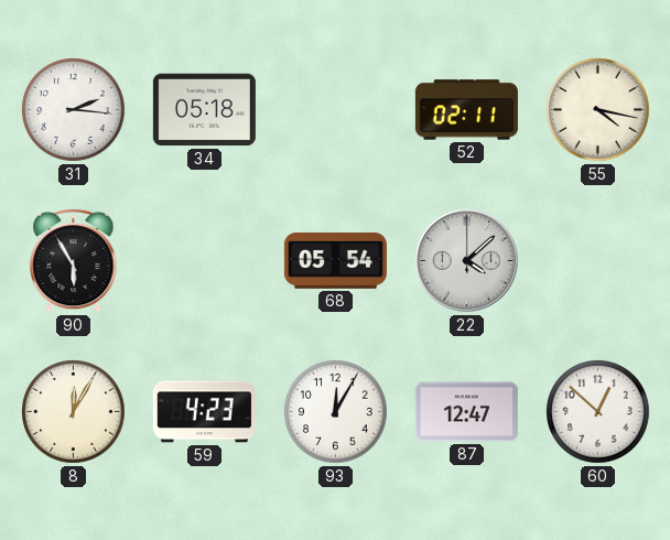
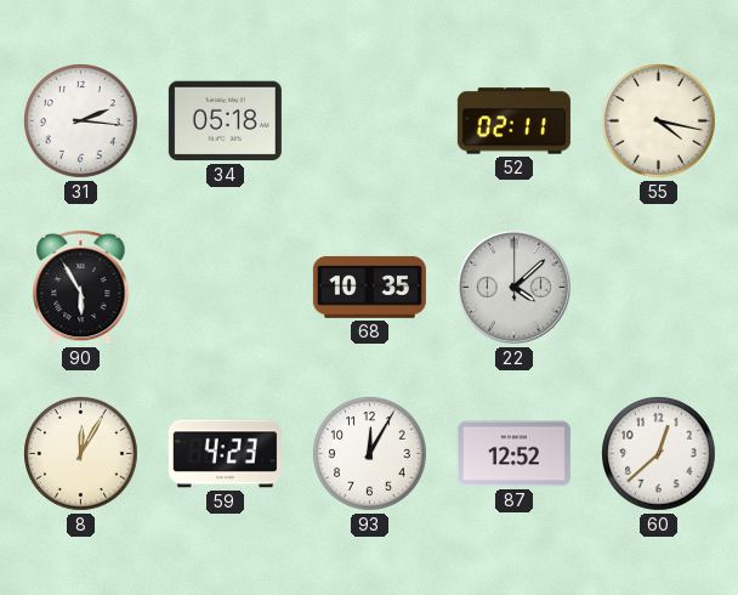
68: 05:54 -> 10:35 (369, 287)
87: 12:47 -> 12:52 (513, 454)
60: 12:52 -> 12:38 (659, 454)
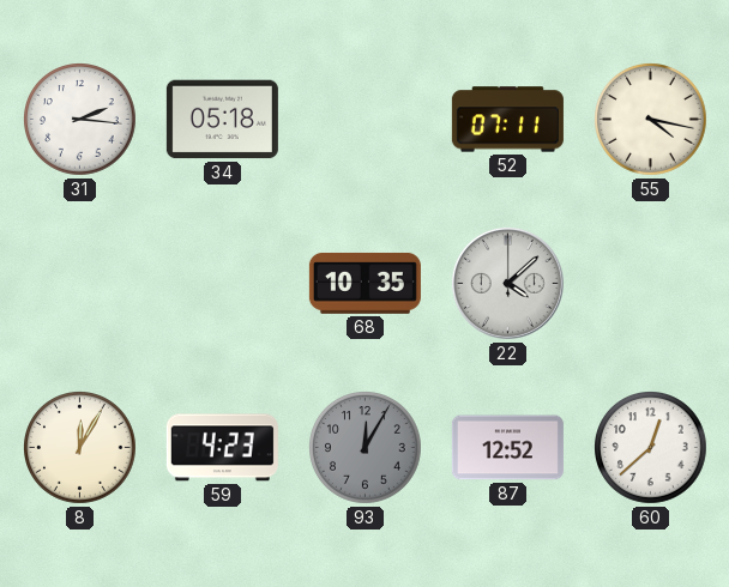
52: 02:11 -> 07:11 (507, 120)
90: 5:55 -> none (81, 287)
93 dial: white -> grey (366, 448)
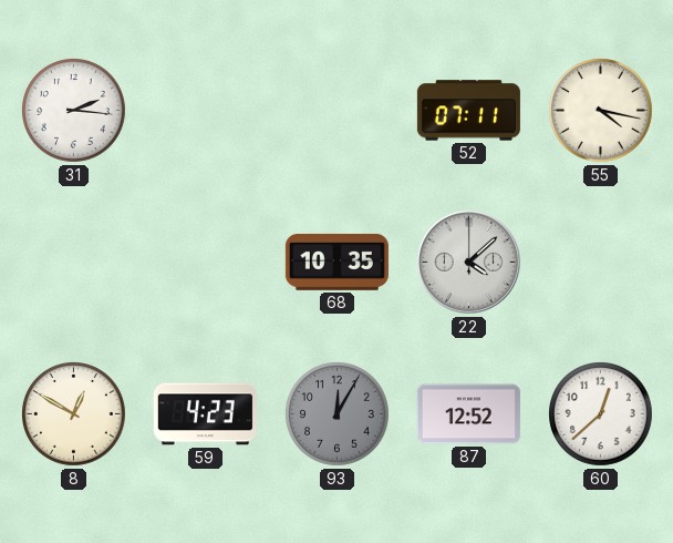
34: 05:18 -> none (222, 120)
8: 12:05 -> 12:50 (74, 414)
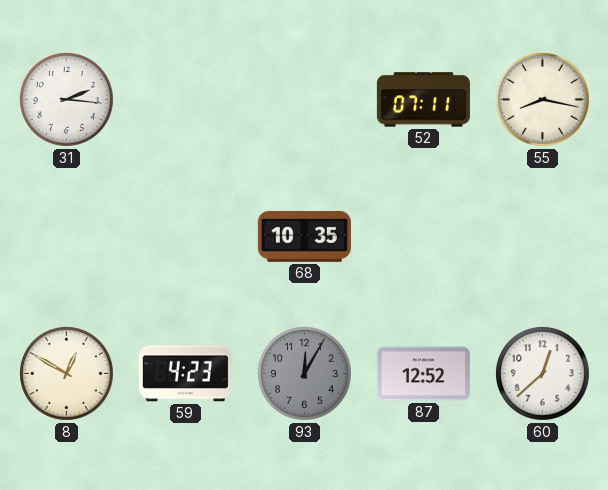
55: 4:17 -> 8:17 (543, 100)
22: 4:08 -> none (468, 262)
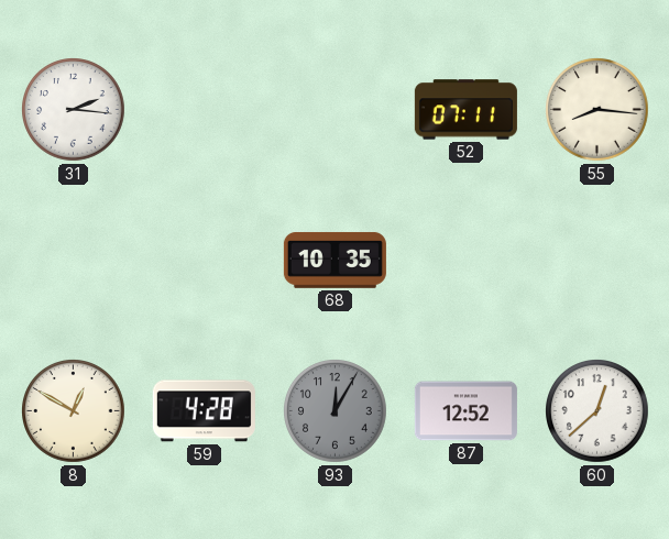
55: 8:17 -> 8:16 (597, 110)
59: 4:23 -> 4:28 (204, 411)
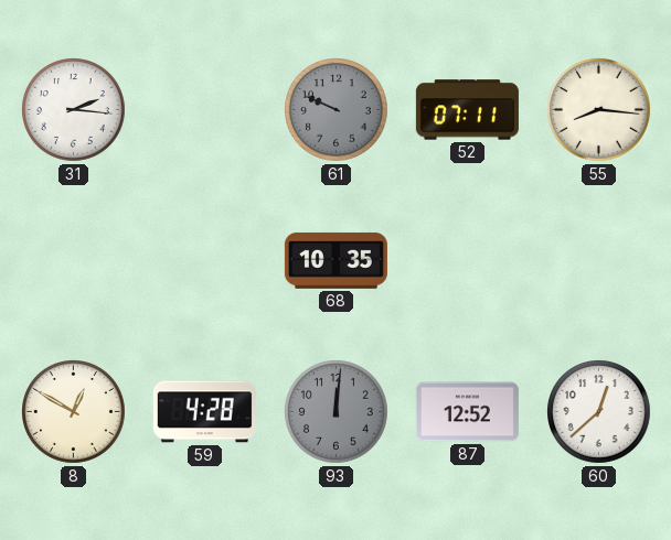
61: none -> 9:49 (337, 110)
93: 12:05 -> 12:01 (337, 412)
